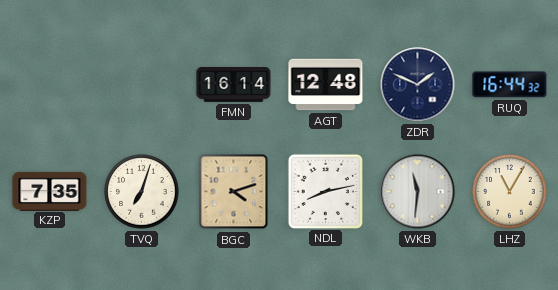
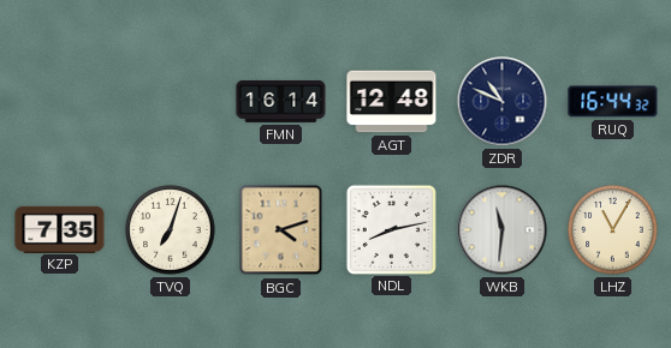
ZDR: 1:49 -> 10:49 (503, 102)
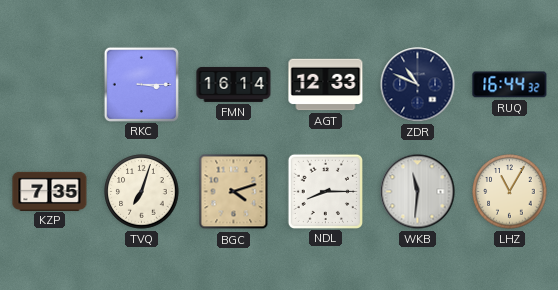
RKC: none -> 3:15 (141, 84)
AGT: 12:48 -> 12:33 (326, 85)
NDL: 8:13 -> 8:15 (325, 191)
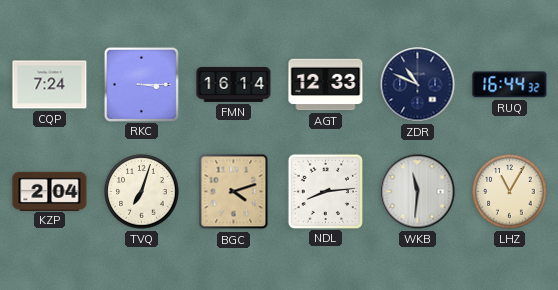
CQP: none -> 7:24 (50, 85)
KZP: 7:35 -> 2:04 (50, 191)
NDL: 8:15 -> 8:14 (325, 191)
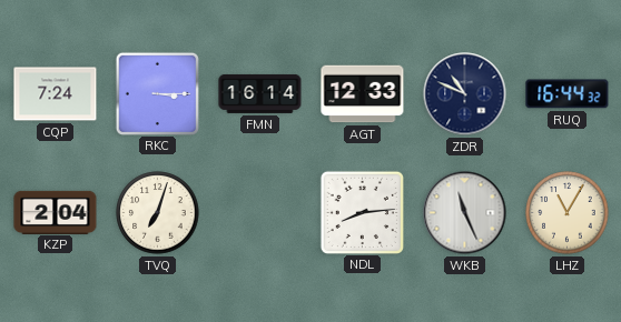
BGC: 4:12 -> none (234, 192)
WKB: 11:31 -> 11:26 (465, 213)
